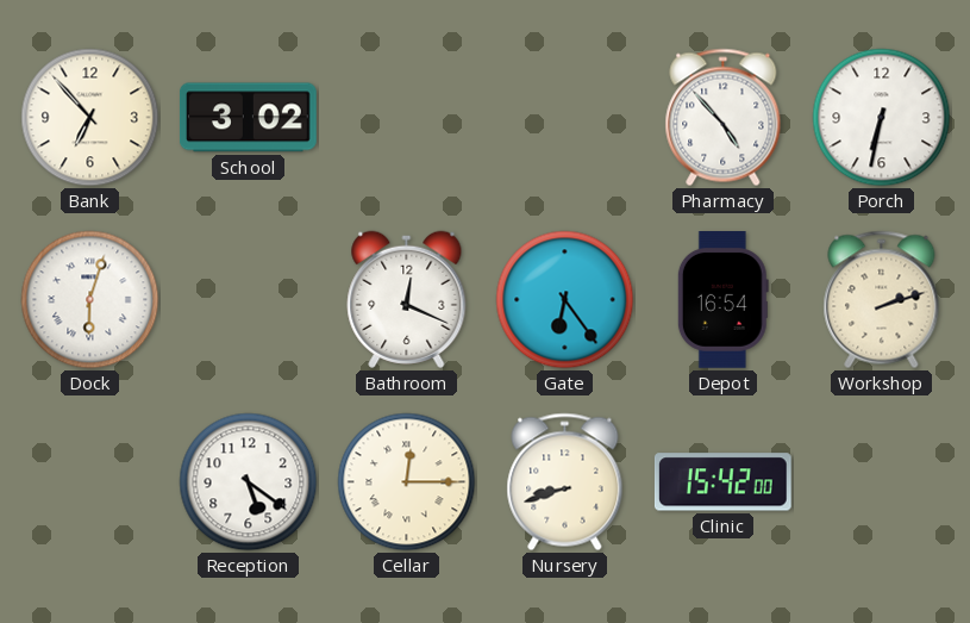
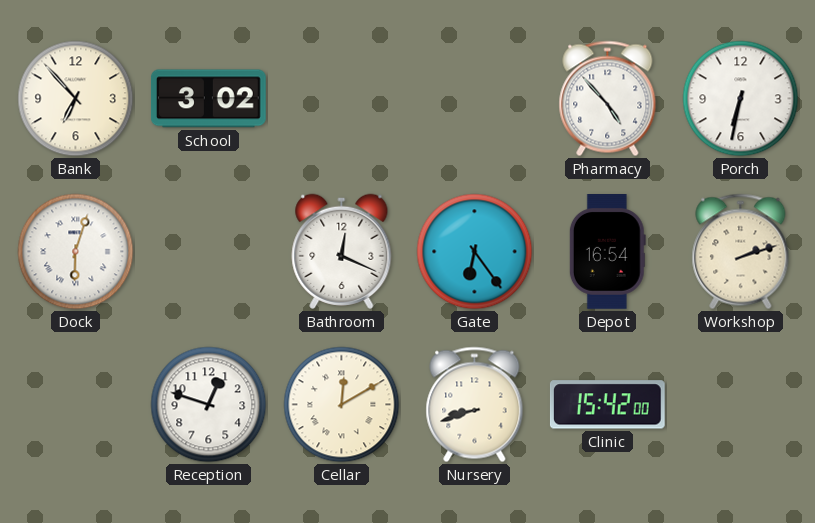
Reception: 5:21 -> 12:48 (209, 405)
Cellar: 12:15 -> 12:10 (342, 405)
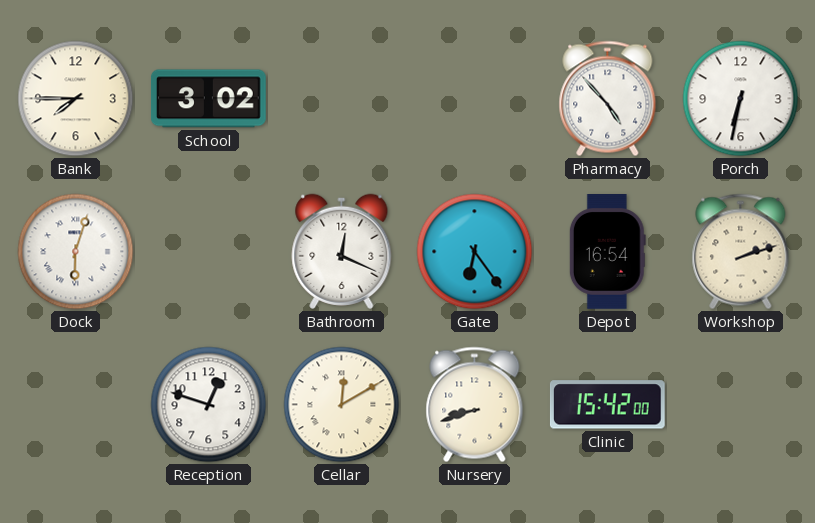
Bank: 6:53 -> 7:45 (76, 99)
